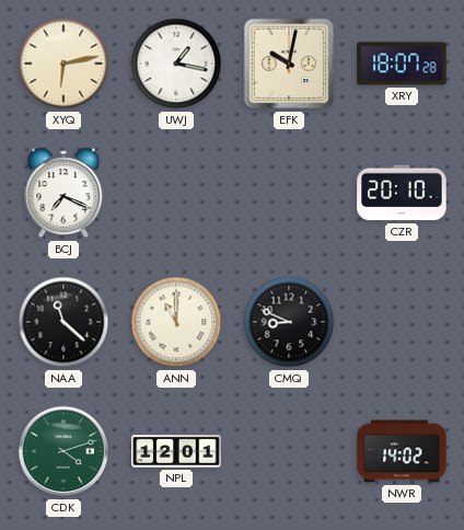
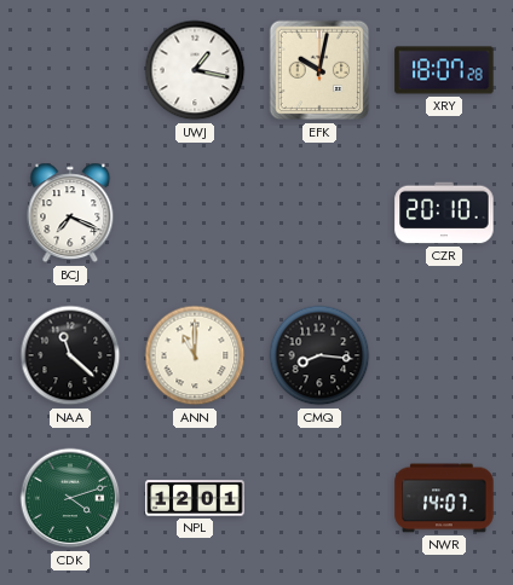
XYQ: 6:13 -> none (63, 64)
CMQ: 8:49 -> 8:16 (319, 355)
NWR: 14:02 -> 14:07 (444, 498)
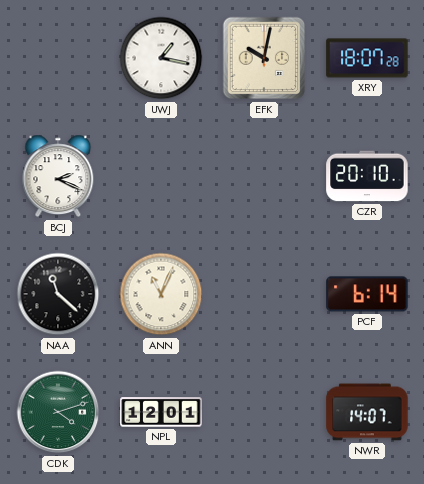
BCJ: 7:19 -> 2:19 (58, 176)
ANN: 11:00 -> 11:04 (161, 294)
CMQ: 8:16 -> none (319, 355)
PCF: none -> 6:14 (367, 294)
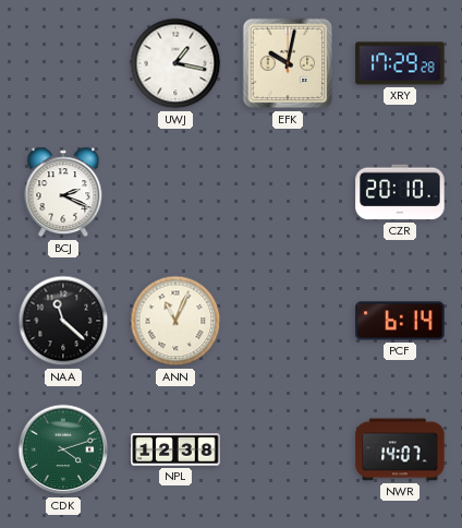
XRY: 18:07 -> 17:29 (400, 63)
NPL: 12:01 -> 12:38 (175, 449)
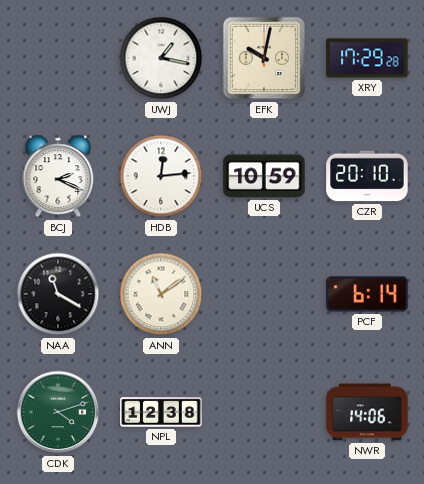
HDB: none -> 12:14 (161, 176)
UCS: none -> 10:59 (264, 176)
NAA: 11:22 -> 11:20 (58, 294)
ANN: 11:04 -> 11:09 (161, 294)
NWR: 14:07 -> 14:06 (367, 412)
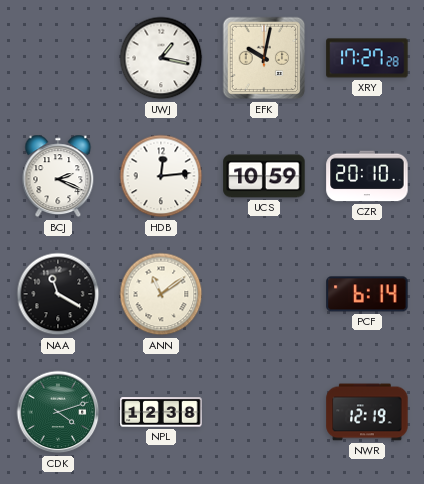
XRY: 17:29 -> 17:27 (367, 58)
NWR: 14:06 -> 12:19 (367, 412)
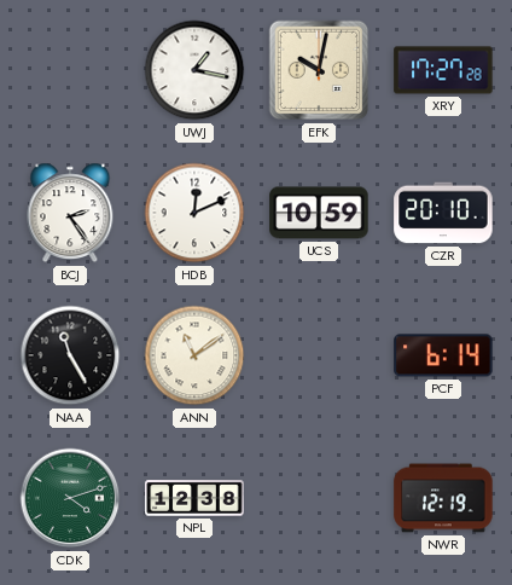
BCJ: 2:19 -> 2:24 (70, 213)
HDB: 12:14 -> 12:11 (194, 213)
NAA: 11:20 -> 11:25 (70, 355)
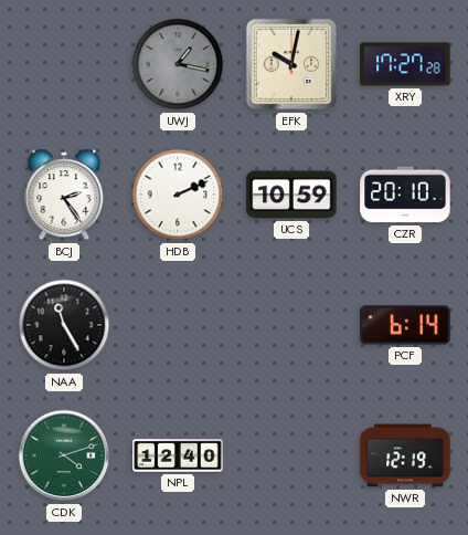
UWJ dial: white -> grey (178, 64)
HDB: 12:11 -> 2:11 (178, 195)
ANN: 11:09 -> none (194, 355)
NPL: 12:38 -> 12:40 (178, 455)
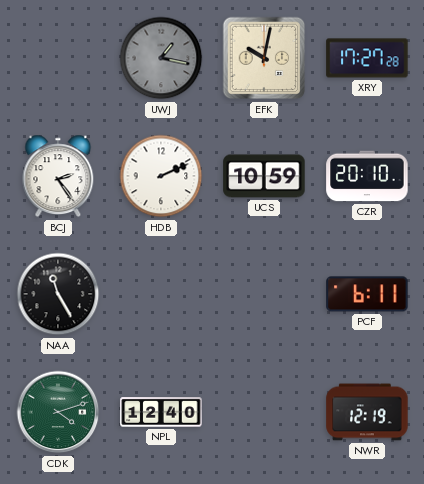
PCF: 6:14 -> 6:11 (367, 294)
